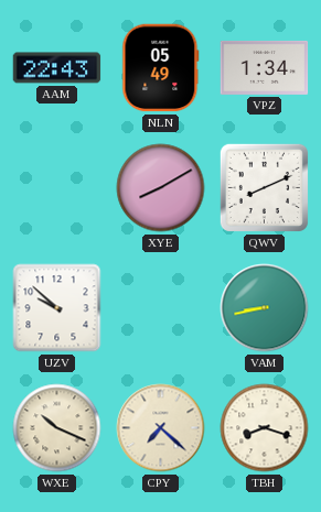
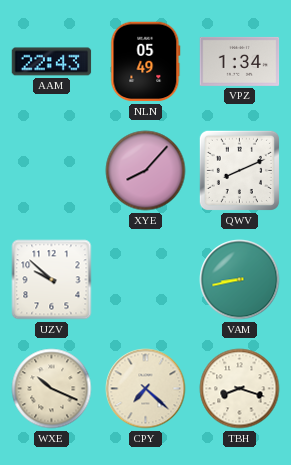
XYE: 8:10 -> 8:07 (146, 171)
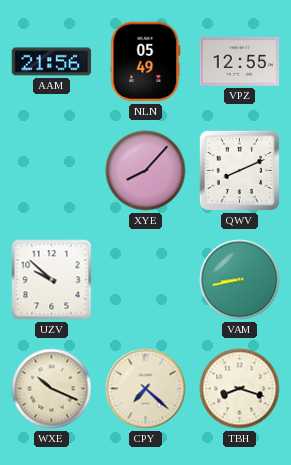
AAM: 22:43 -> 21:56 (52, 62)
VPZ: 1:34 -> 12:55 (240, 61)
